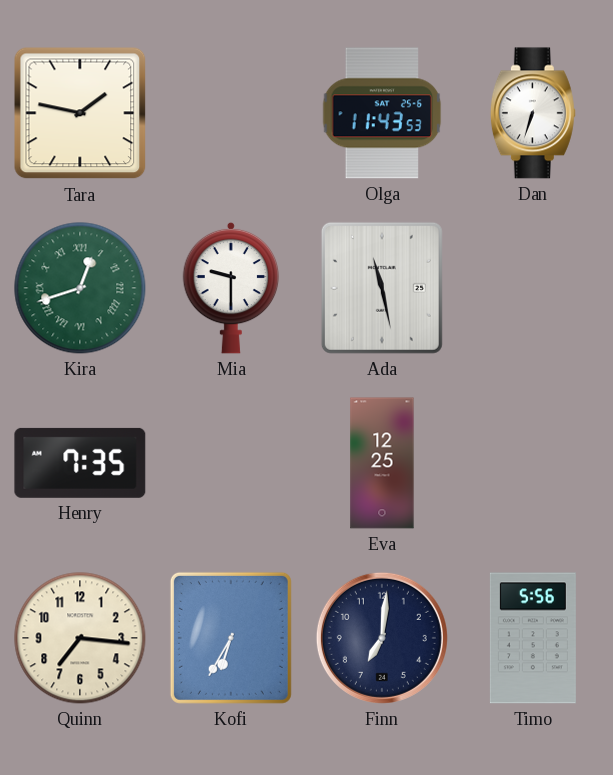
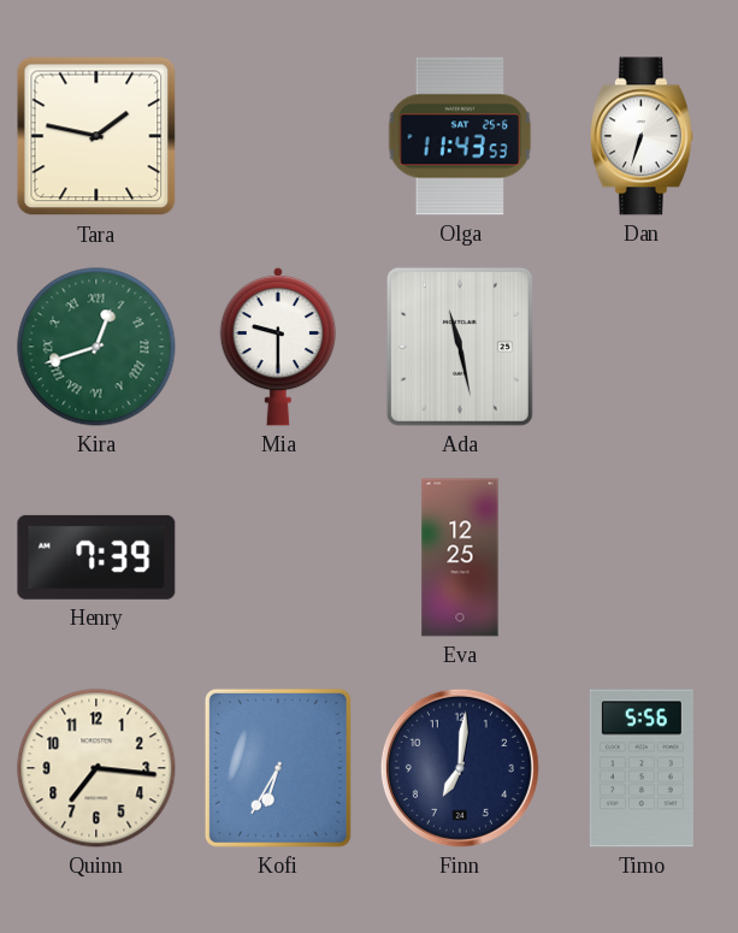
Henry: 7:35 -> 7:39 (96, 557)
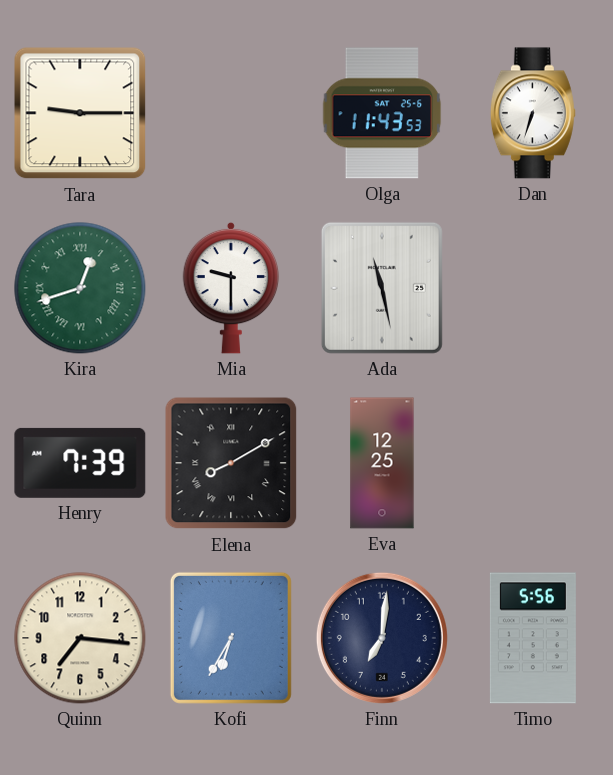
Tara: 1:47 -> 9:15 (80, 113)
Elena: none -> 8:10 (231, 463)
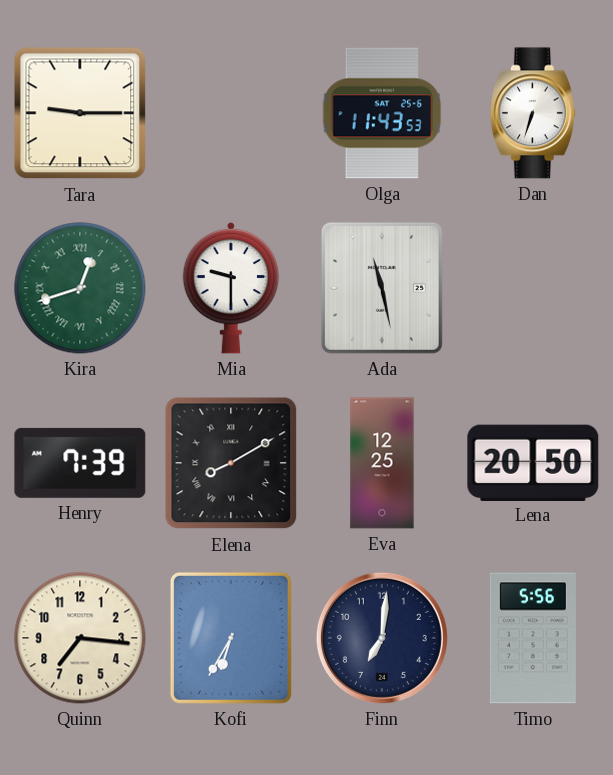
Lena: none -> 20:50 (533, 462)
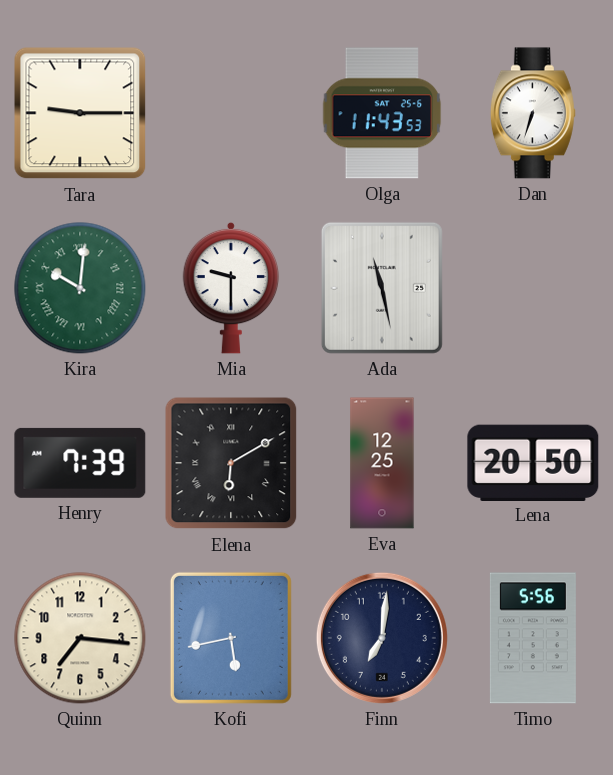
Kira: 12:42 -> 10:01 (80, 288)
Elena: 8:10 -> 6:10 (231, 463)
Kofi: 6:35 -> 5:43 (231, 638)
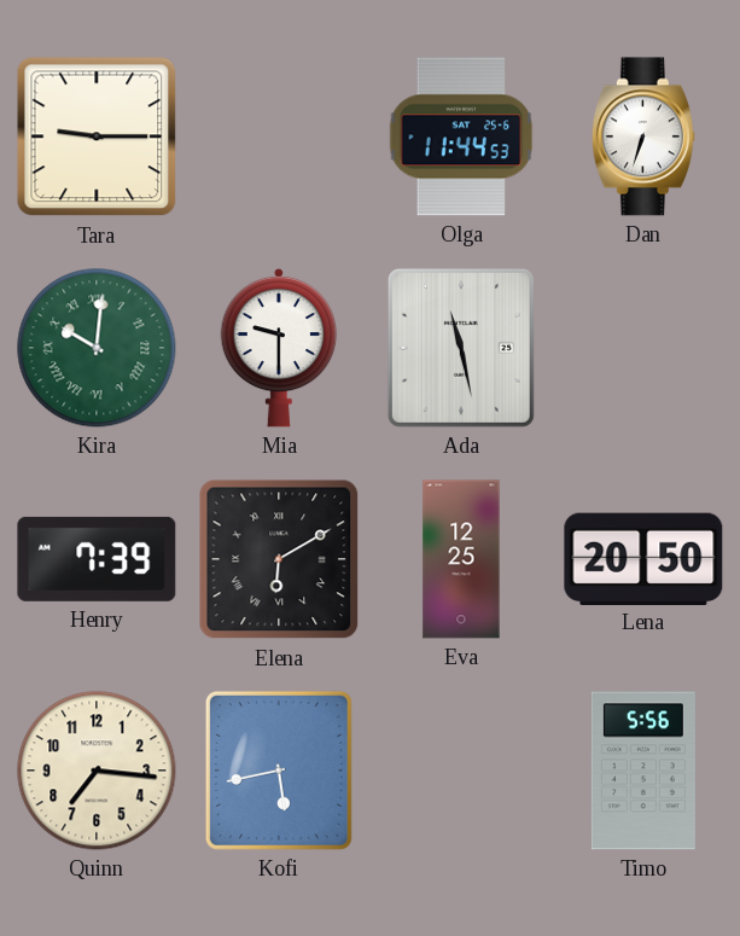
Olga: 11:43 -> 11:44 (461, 136)
Finn: 7:01 -> none (382, 638)
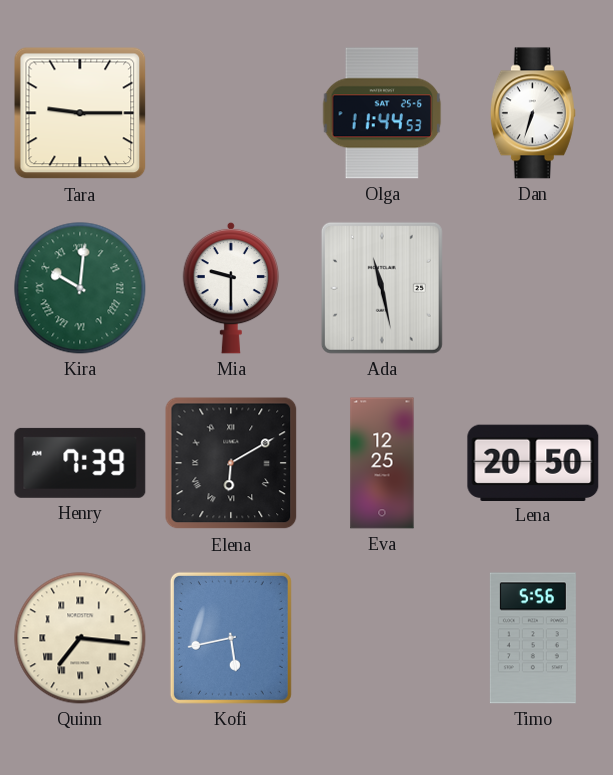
Quinn numerals: Arabic -> Roman (80, 638)
